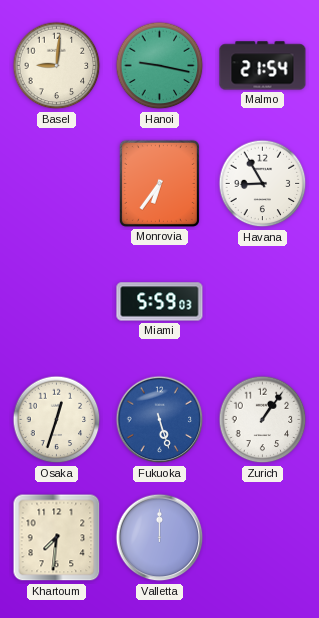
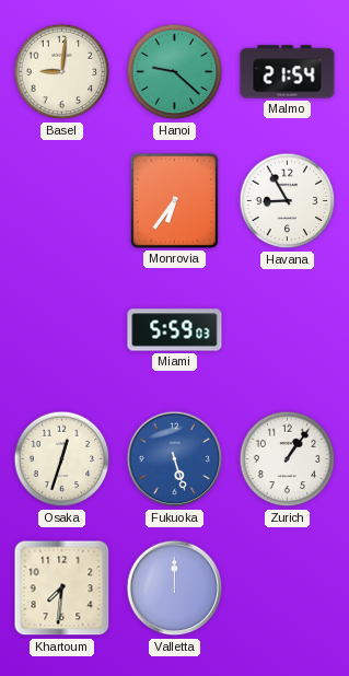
Hanoi: 9:17 -> 9:22 (175, 72)
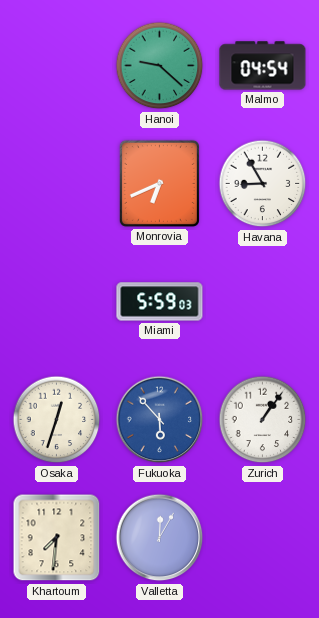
Basel: 9:01 -> none (62, 72)
Malmo: 21:54 -> 04:54 (263, 66)
Monrovia: 6:36 -> 6:41 (159, 183)
Fukuoka: 5:27 -> 5:53 (160, 420)
Valletta: 12:00 -> 12:05 (160, 538)
